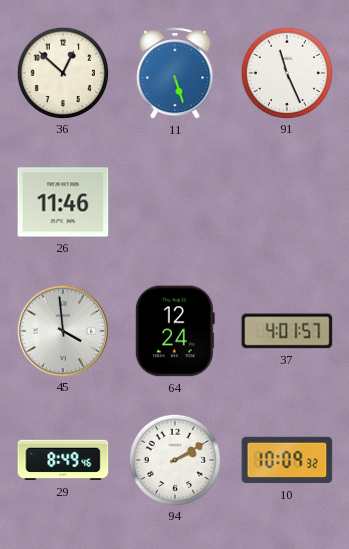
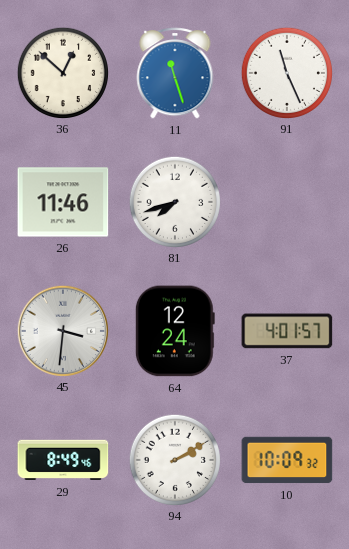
11: 5:27 -> 11:27 (175, 74)
81: none -> 7:42 (174, 201)
45: 3:59 -> 3:31 (62, 330)
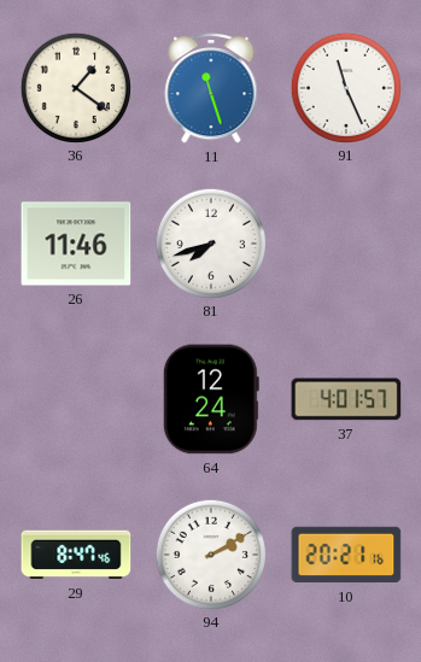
36: 12:52 -> 1:21 (75, 87)
45: 3:31 -> none (62, 330)
29: 8:49 -> 8:47 (76, 555)
10: 10:09 -> 20:21 (346, 555)
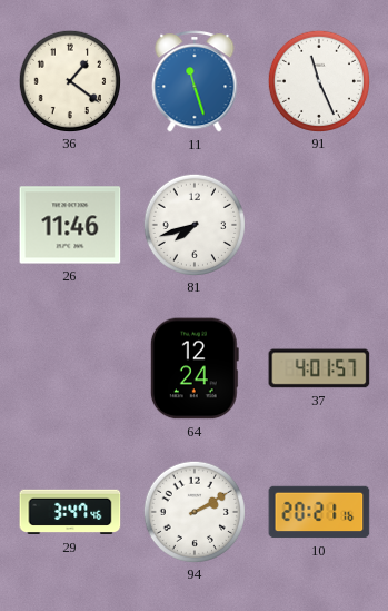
29: 8:47 -> 3:47 (70, 512)
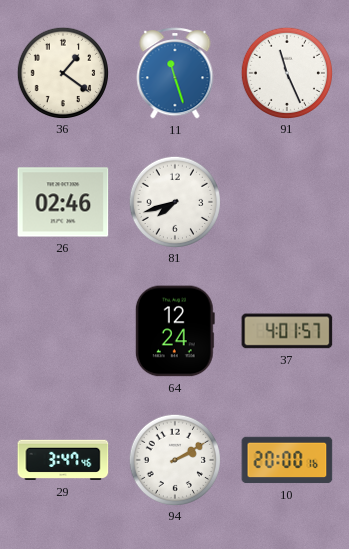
26: 11:46 -> 02:46 (63, 202)
10: 20:21 -> 20:00 (287, 460)
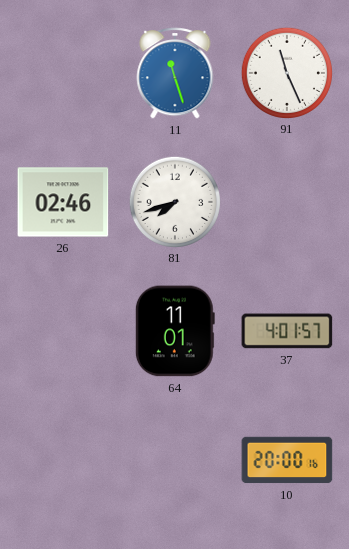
36: 1:21 -> none (62, 72)
64: 12:24 -> 11:01 (175, 331)
29: 3:47 -> none (63, 460)
94: 2:10 -> none (174, 459)
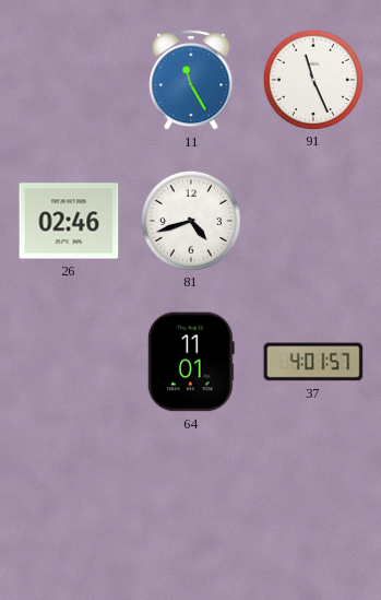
11: 11:27 -> 11:25 (191, 81)
81: 7:42 -> 4:42 (190, 220)
10: 20:00 -> none (287, 460)
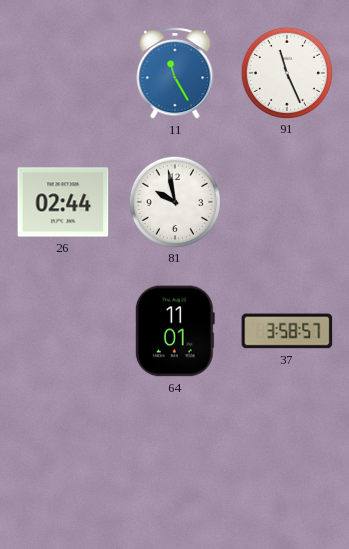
26: 02:46 -> 02:44 (63, 202)
81: 4:42 -> 9:58 (174, 201)
37: 4:01 -> 3:58 (287, 331)
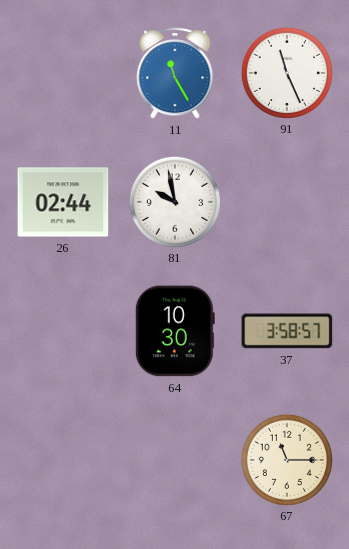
64: 11:01 -> 10:30 (175, 331)
67: none -> 11:15 (286, 459)
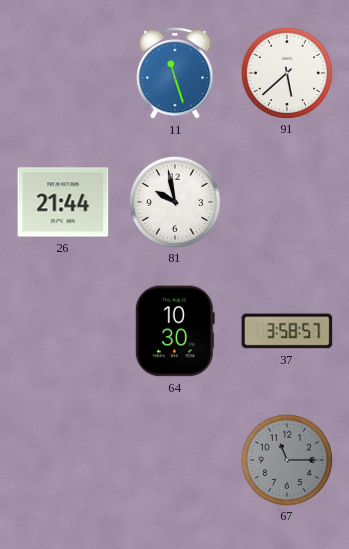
11: 11:25 -> 11:27 (175, 74)
91: 11:26 -> 5:38 (286, 72)
26: 02:44 -> 21:44 (63, 202)
67 dial: cream -> grey (286, 459)
